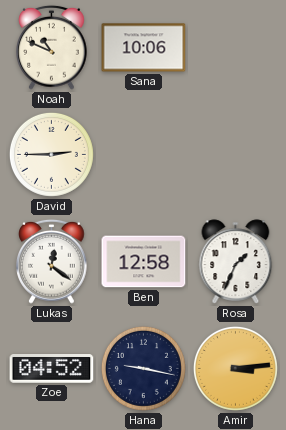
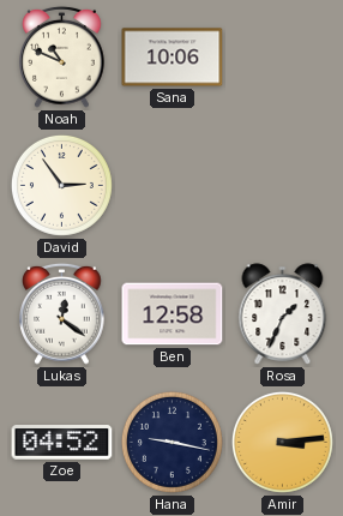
David: 2:45 -> 2:54 (61, 185)
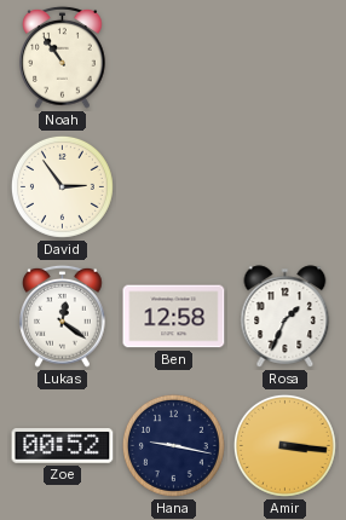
Noah: 10:49 -> 10:54 (63, 57)
Sana: 10:06 -> none (173, 58)
Zoe: 04:52 -> 00:52 (63, 446)
Amir: 3:14 -> 3:16 (284, 445)
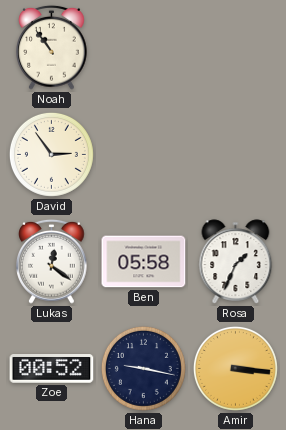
Ben: 12:58 -> 05:58 (144, 262)
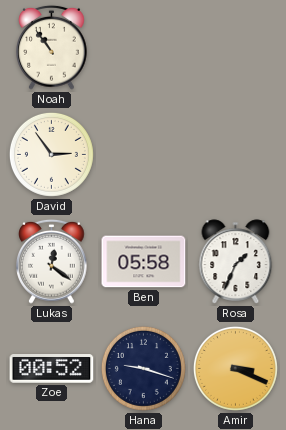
Hana: 9:17 -> 9:18 (143, 368)
Amir: 3:16 -> 3:19 (235, 368)
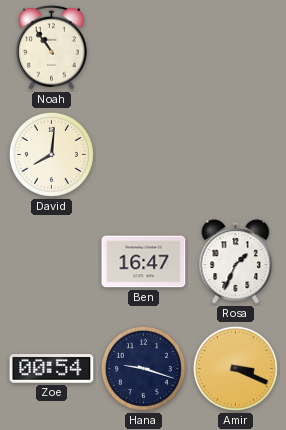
David: 2:54 -> 8:01 (51, 154)
Lukas: 12:21 -> none (52, 261)
Ben: 05:58 -> 16:47 (144, 262)
Zoe: 00:52 -> 00:54 (52, 369)
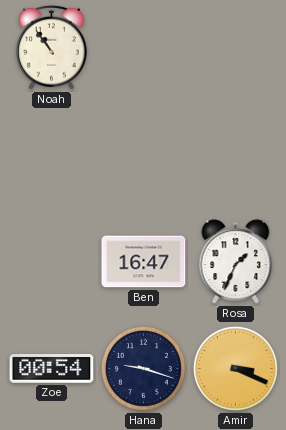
David: 8:01 -> none (51, 154)
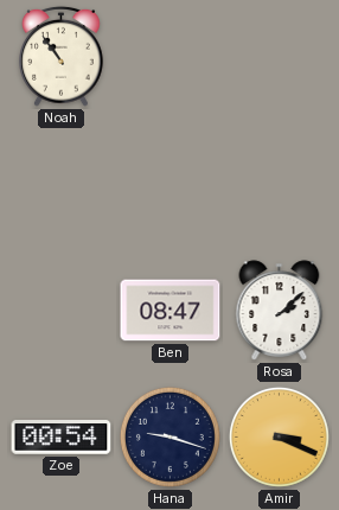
Ben: 16:47 -> 08:47 (171, 311)
Rosa: 1:34 -> 2:08 (280, 311)
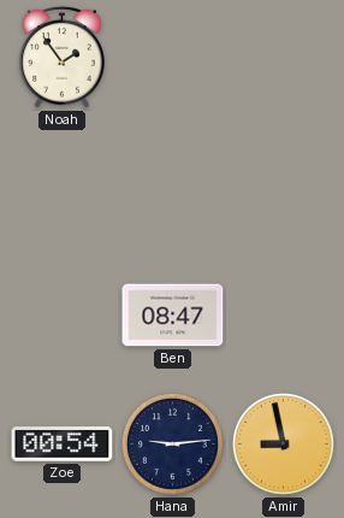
Noah: 10:54 -> 1:54 (63, 57)
Rosa: 2:08 -> none (280, 311)
Hana: 9:18 -> 9:14 (172, 443)
Amir: 3:19 -> 8:58 (283, 443)
